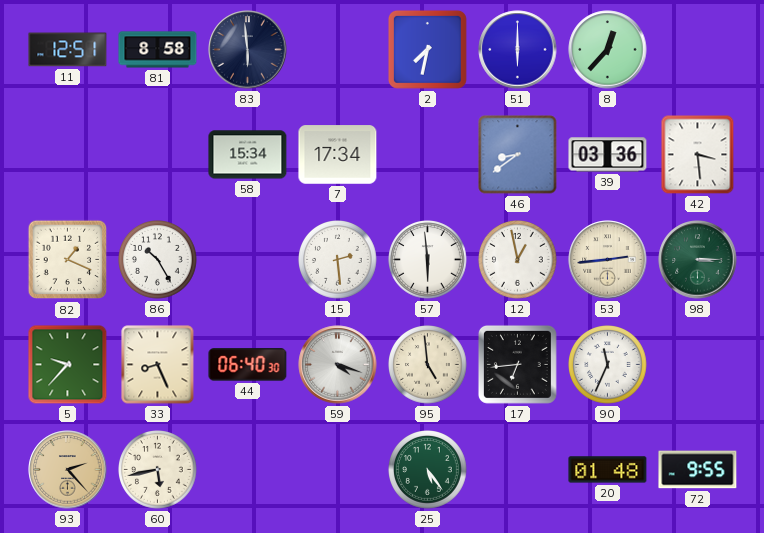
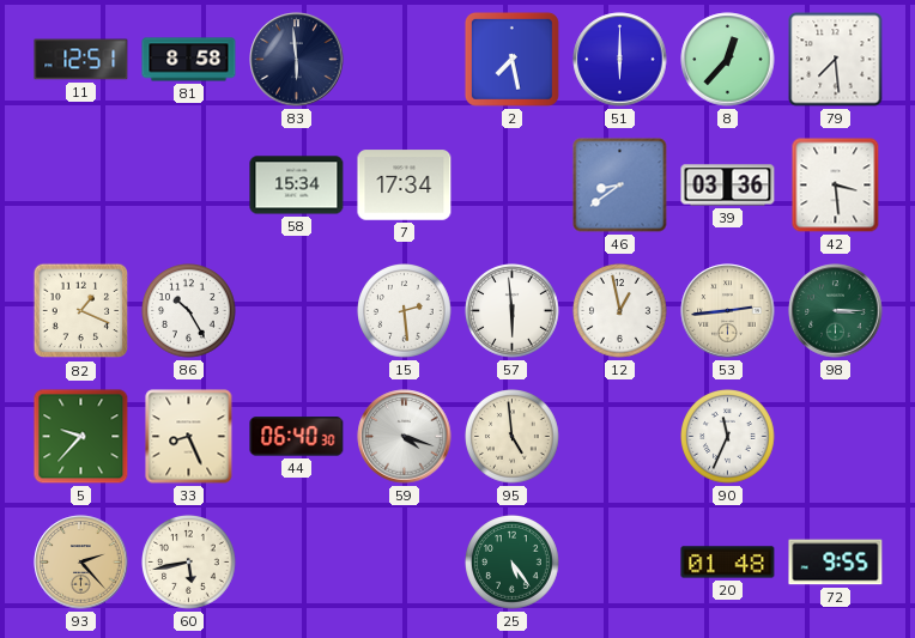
2: 7:32 -> 7:28 (511, 59)
79: none -> 7:29 (836, 60)
17: 6:44 -> none (517, 364)
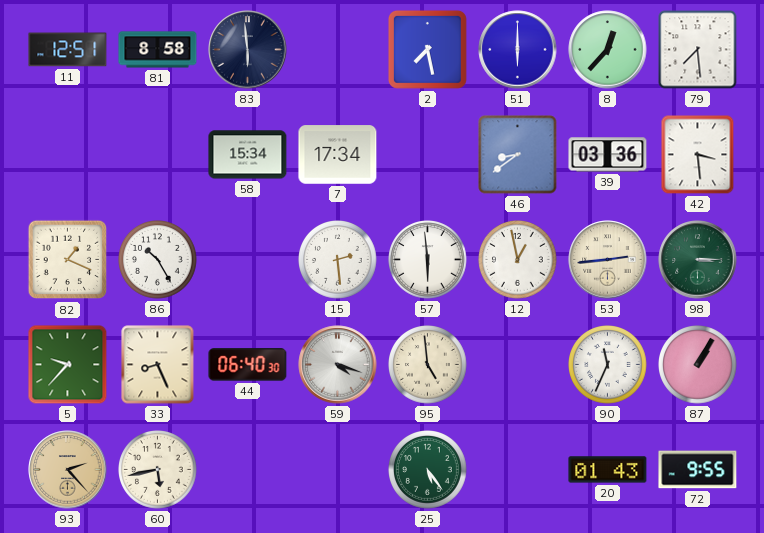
87: none -> 1:05 (698, 365)
20: 01:48 -> 01:43 (608, 470)
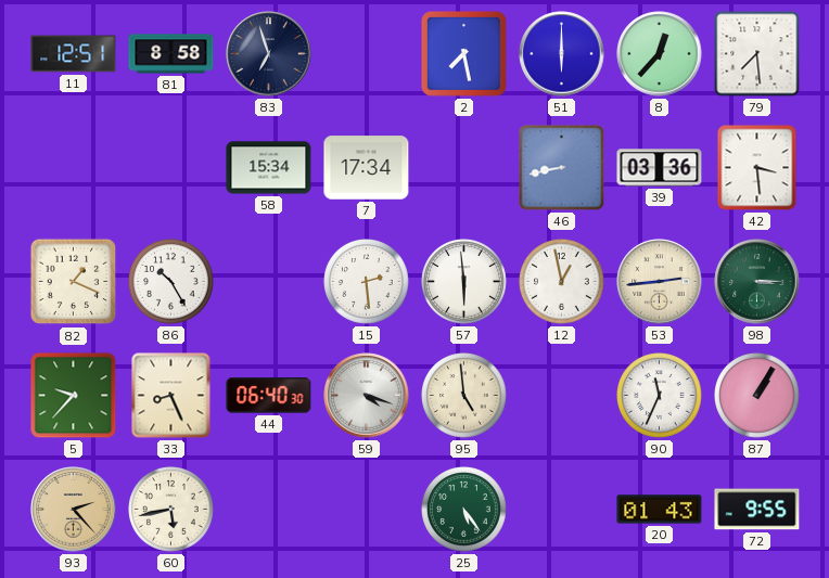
83: 5:59 -> 6:57 (269, 54)
46: 8:39 -> 8:43 (562, 168)
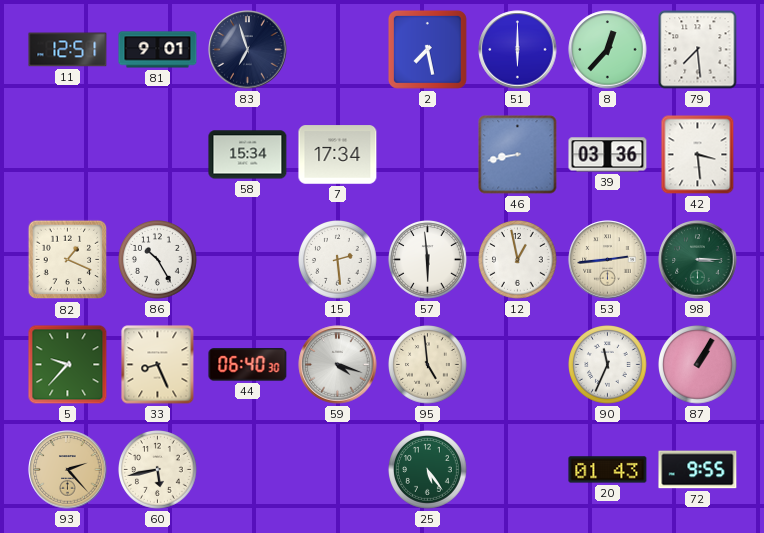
81: 8:58 -> 9:01 (158, 50)
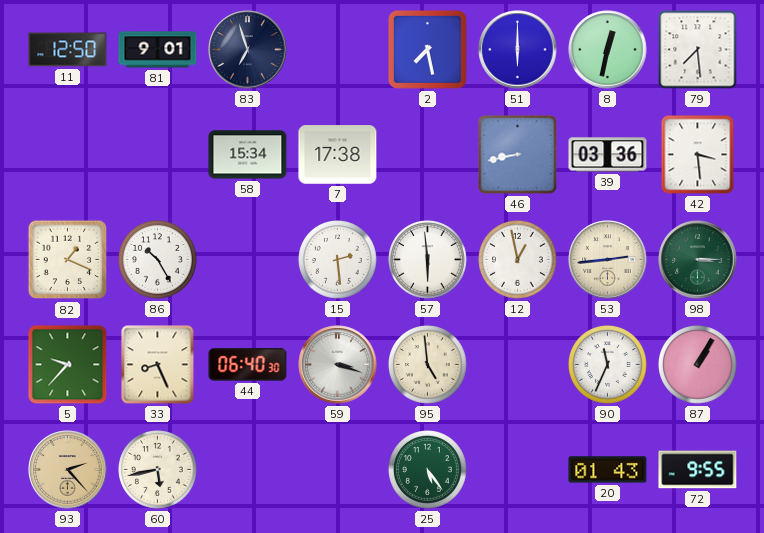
11: 12:51 -> 12:50 (68, 50)
8: 12:37 -> 12:32 (608, 50)
7: 17:34 -> 17:38 (338, 155)
59: 4:18 -> 3:18 (338, 365)
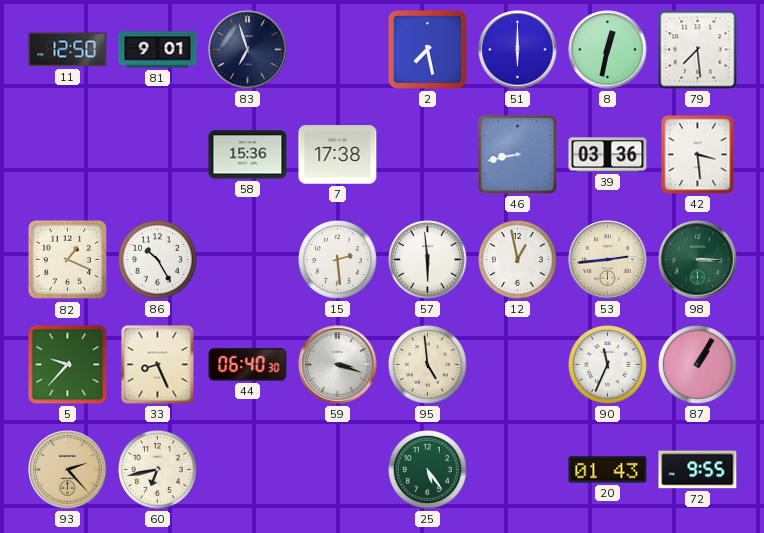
58: 15:34 -> 15:36 (248, 155)
60: 5:43 -> 6:43 (158, 470)
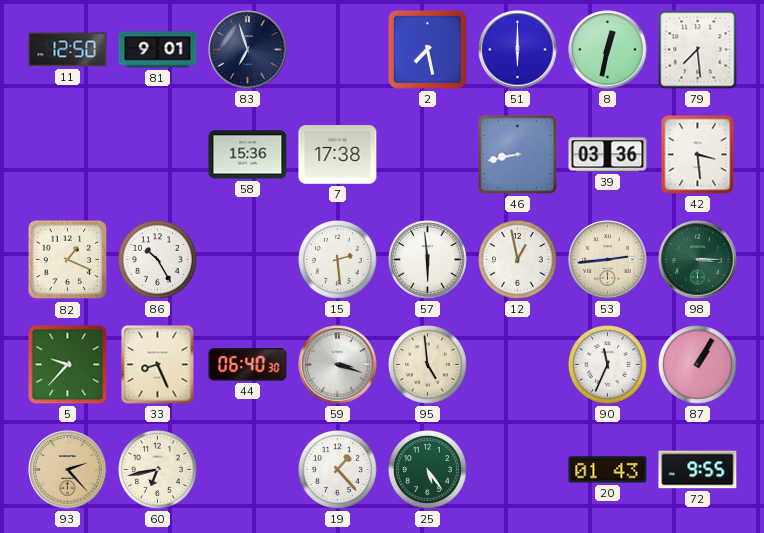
19: none -> 1:23 (338, 470)
